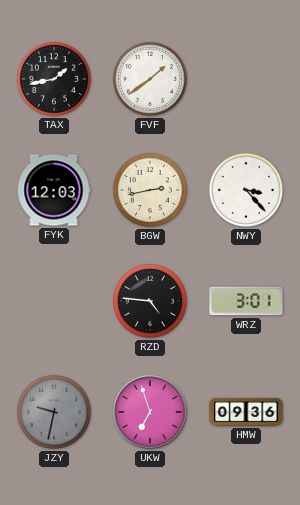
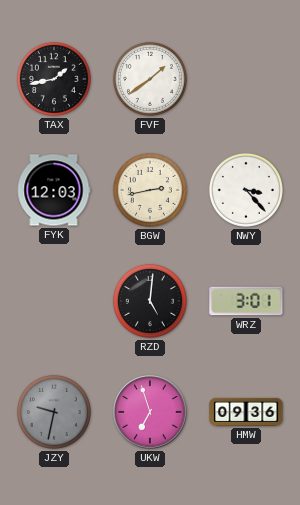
RZD: 4:46 -> 5:01 (150, 301)
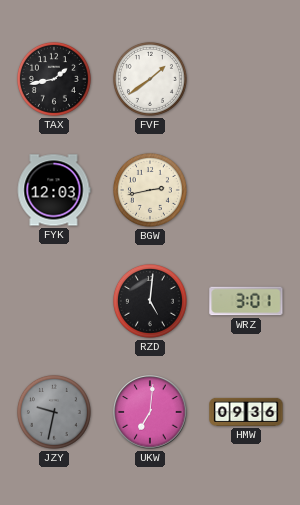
NWY: 3:23 -> none (246, 190)
UKW: 6:57 -> 7:01 (150, 412)
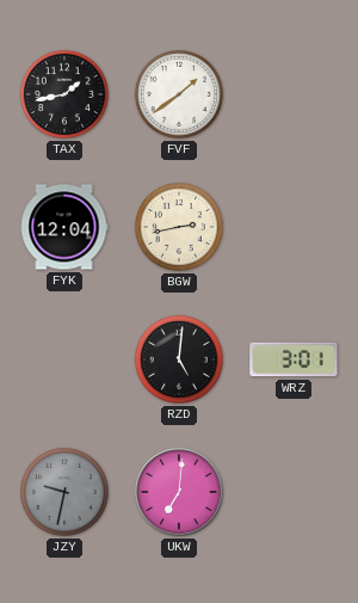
FYK: 12:03 -> 12:04 (64, 227)
HMW: 09:36 -> none (246, 412)
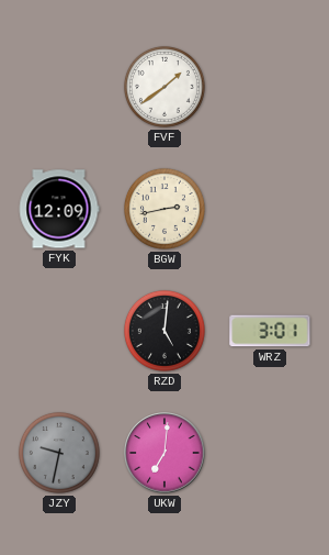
TAX: 1:43 -> none (64, 94)
FYK: 12:04 -> 12:09 (59, 209)
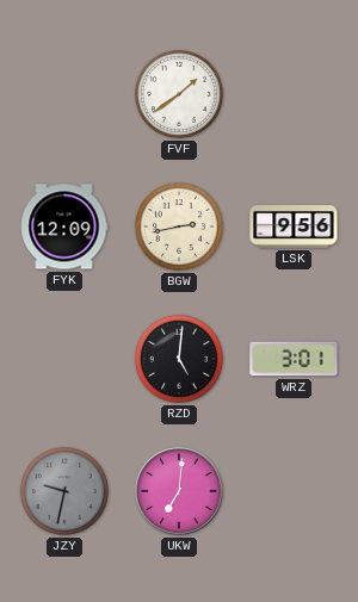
LSK: none -> 9:56 (294, 226)
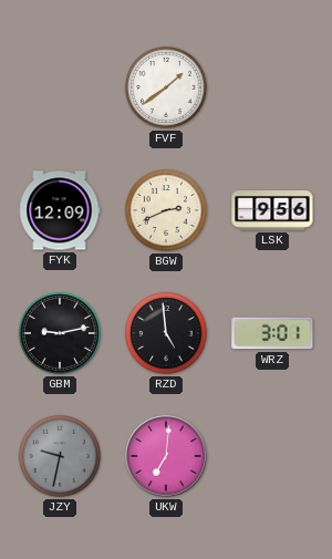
BGW: 2:43 -> 2:41 (166, 210)
GBM: none -> 9:13 (60, 333)
RZD: 5:01 -> 4:59 (166, 333)
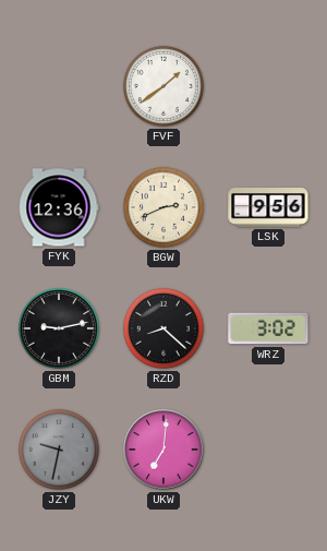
FYK: 12:09 -> 12:36 (59, 207)
RZD: 4:59 -> 8:22 (163, 328)
WRZ: 3:01 -> 3:02 (268, 328)
